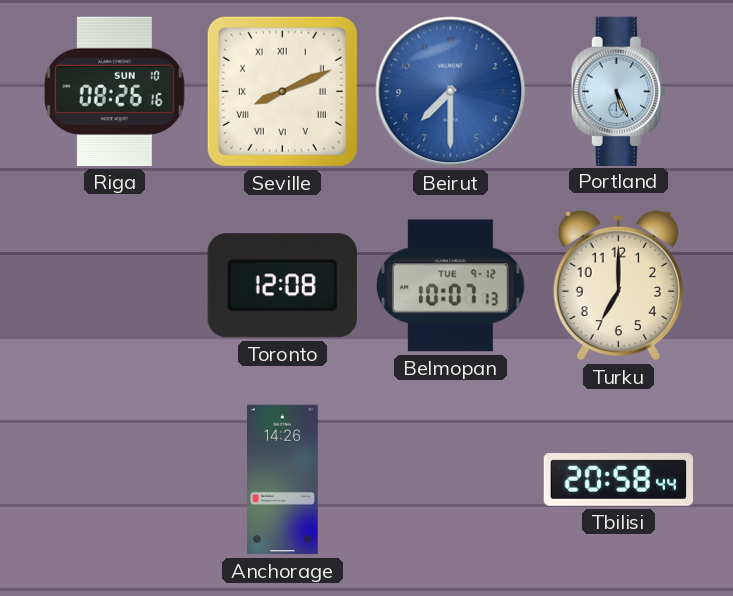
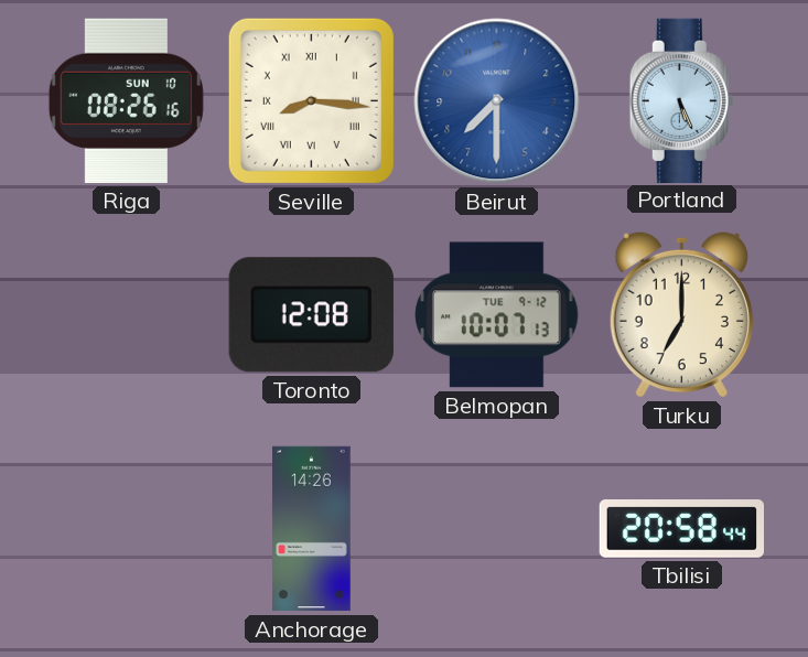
Seville: 8:11 -> 8:16 (311, 100)
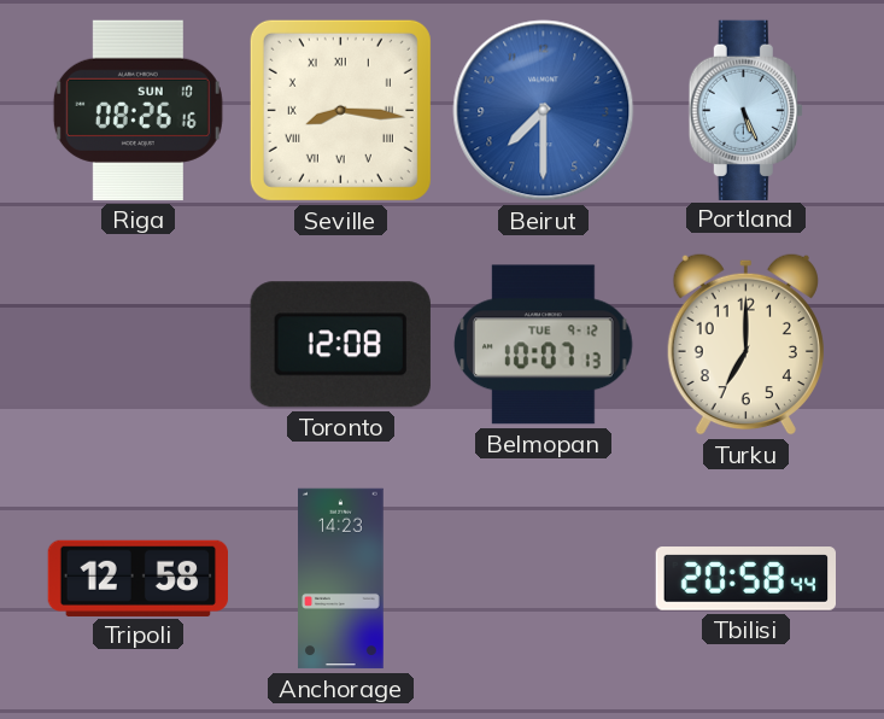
Tripoli: none -> 12:58 (137, 578)
Anchorage: 14:26 -> 14:23 (341, 579)
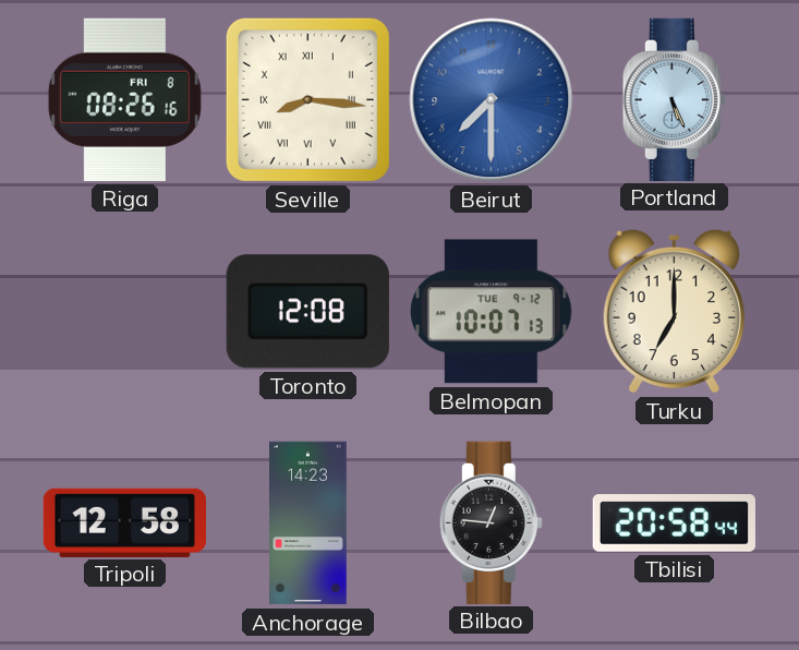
Riga date: SUN 10 -> FRI 8 (124, 99)
Bilbao: none -> 12:46 (491, 522)
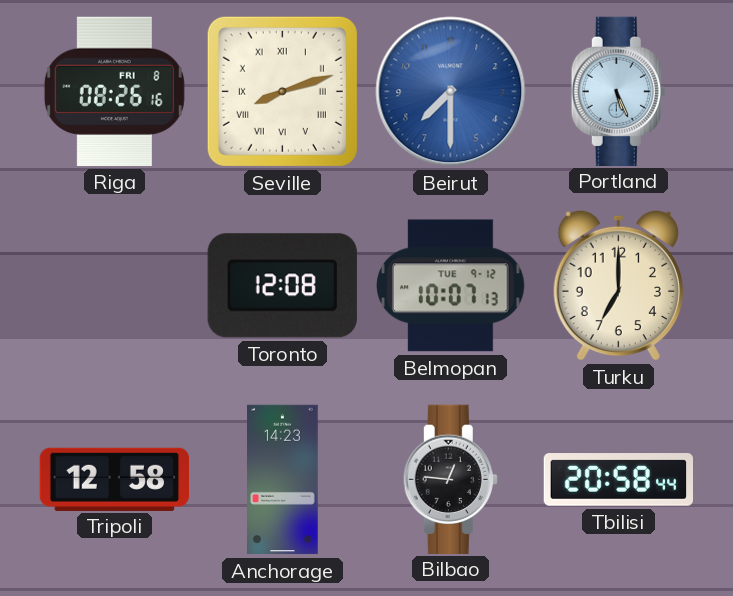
Seville: 8:16 -> 8:12 (282, 91)
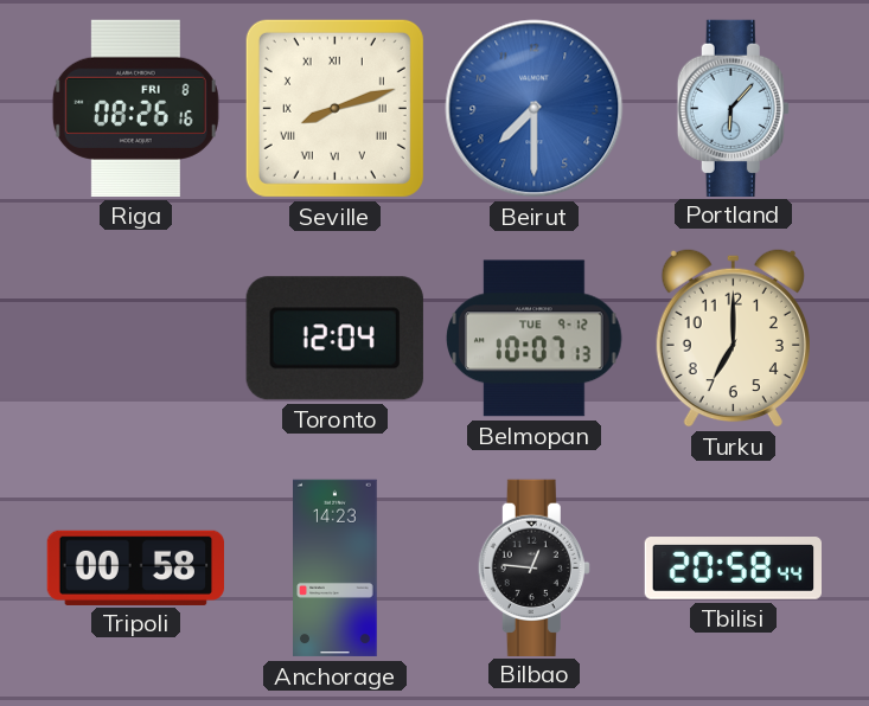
Portland: 5:26 -> 6:07 (733, 108)
Toronto: 12:08 -> 12:04 (334, 339)
Tripoli: 12:58 -> 00:58 (135, 567)
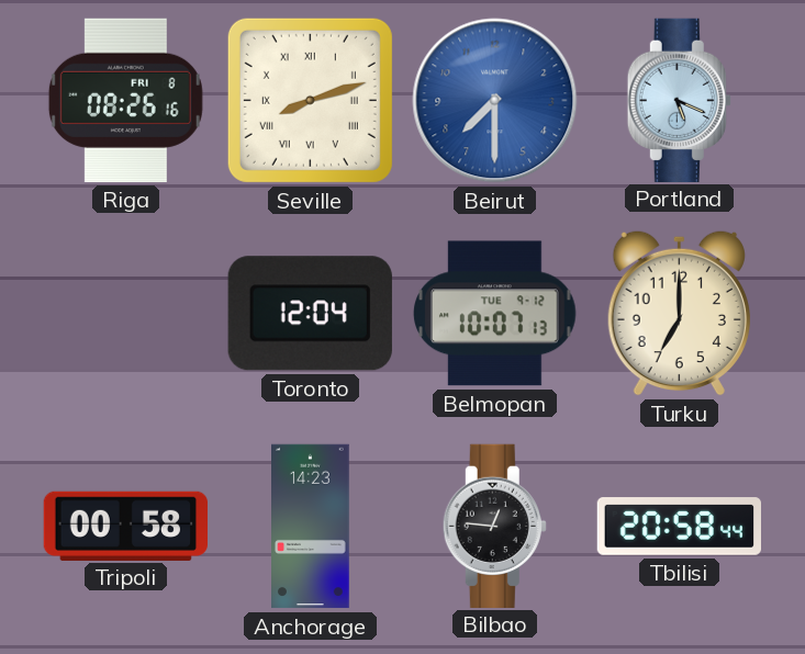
Portland: 6:07 -> 5:19 (679, 100)
